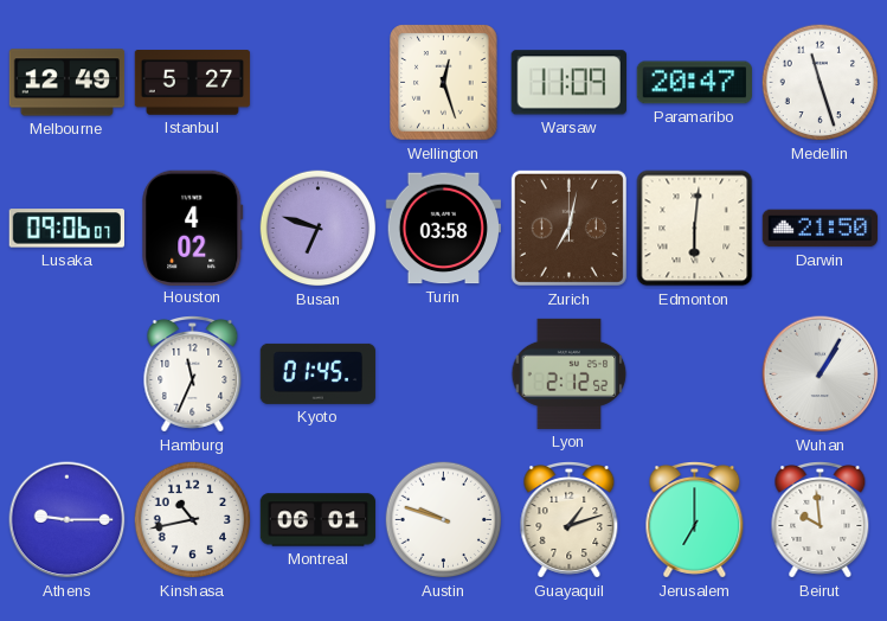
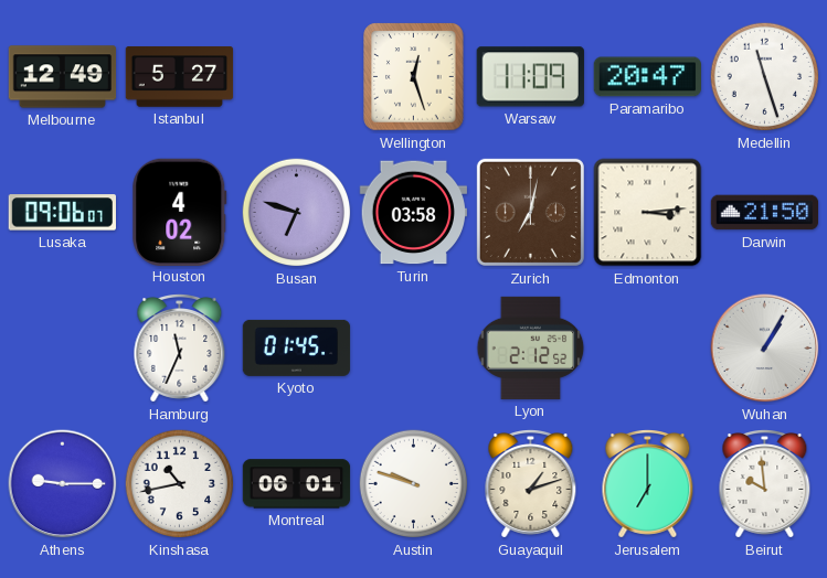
Edmonton: 6:01 -> 3:14 (648, 213)
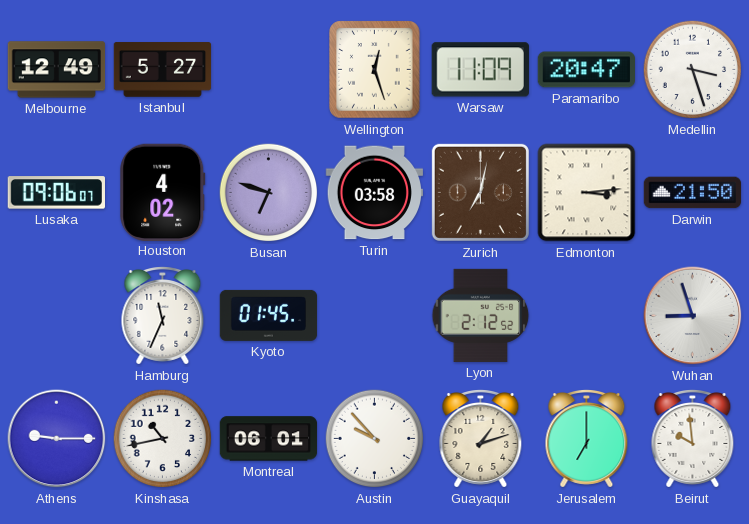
Medellin: 11:27 -> 3:27 (693, 70)
Wuhan: 1:05 -> 8:57 (693, 316)
Austin: 9:48 -> 9:53 (375, 439)
